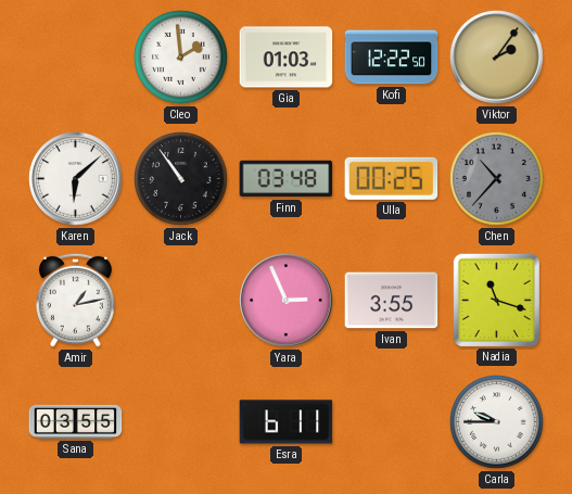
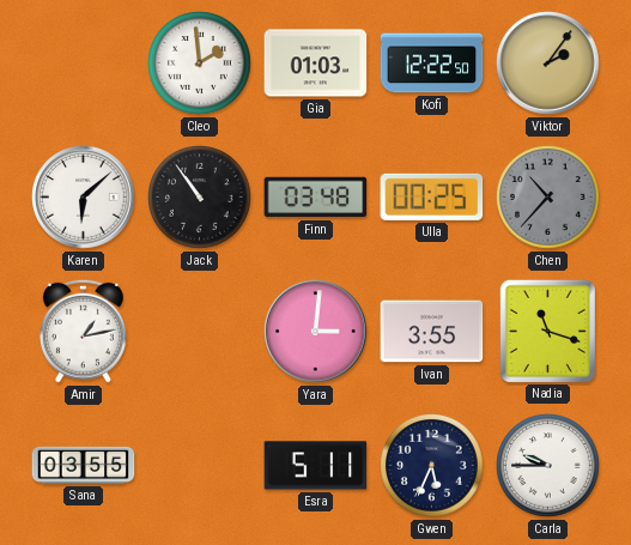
Yara: 2:56 -> 3:01 (316, 332)
Esra: 6:11 -> 5:11 (316, 466)
Gwen: none -> 5:34 (432, 466)
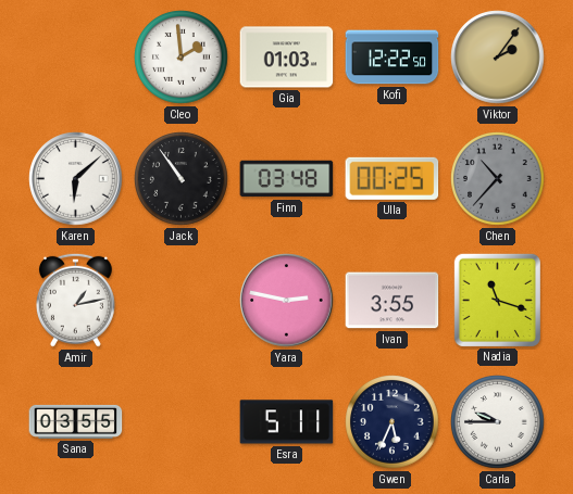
Yara: 3:01 -> 2:47 (287, 301)
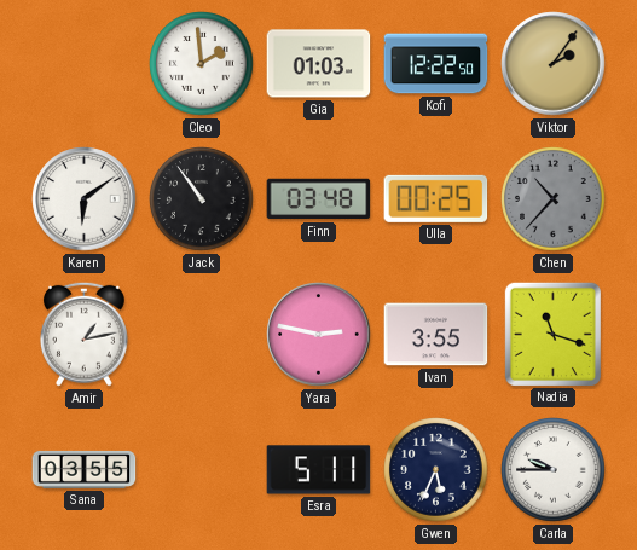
Karen: 6:08 -> 6:09 (85, 199)
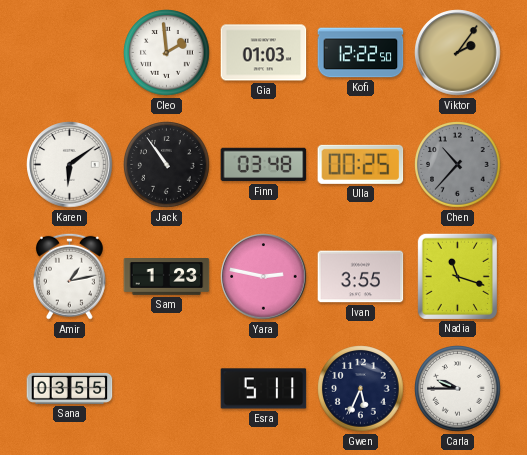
Sam: none -> 1:23 (167, 277)
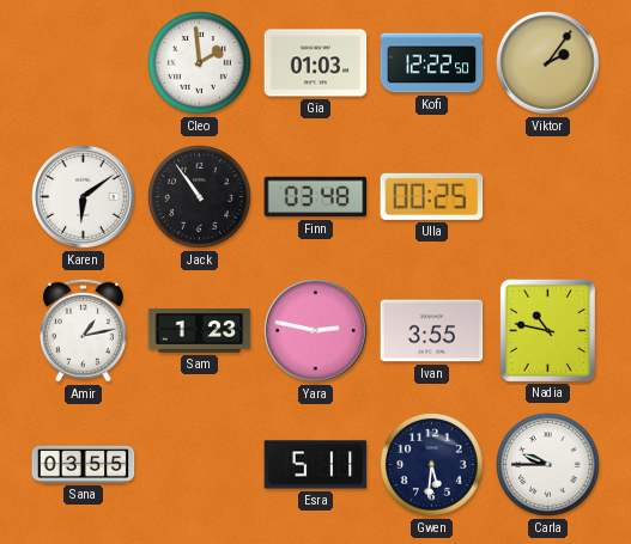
Chen: 10:37 -> none (458, 165)
Nadia: 11:18 -> 10:47 (547, 330)
Gwen: 5:34 -> 5:31 (432, 465)
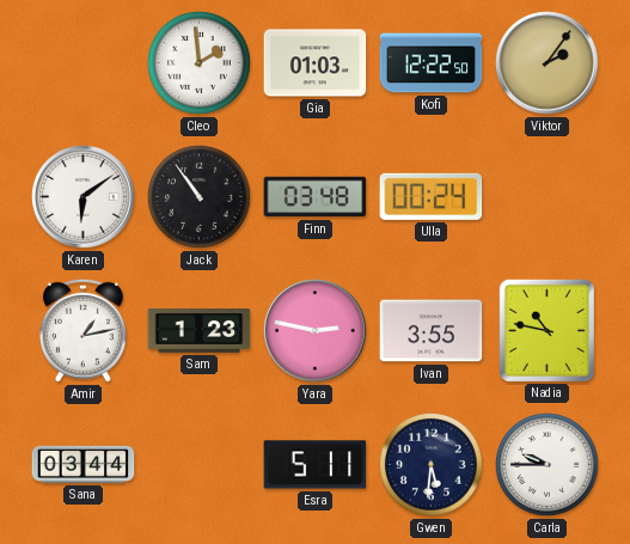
Ulla: 00:25 -> 00:24 (432, 196)
Sana: 03:55 -> 03:44 (84, 464)
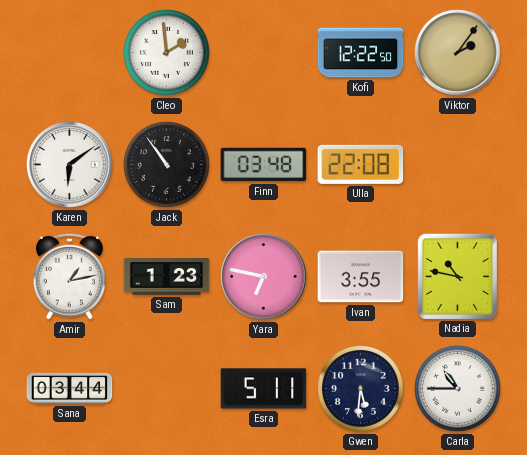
Gia: 01:03 -> none (316, 63)
Ulla: 00:24 -> 22:08 (361, 164)
Yara: 2:47 -> 6:47 (264, 277)
Carla: 9:45 -> 10:45 (458, 389)
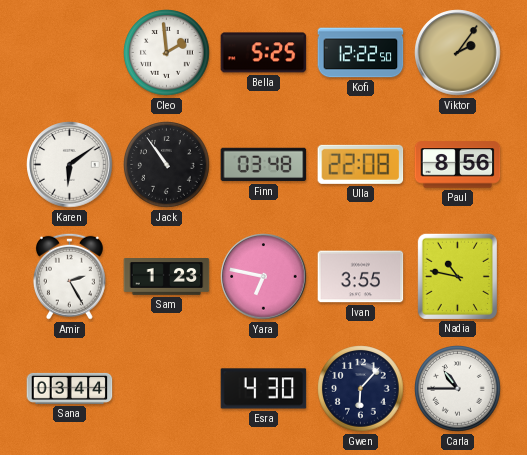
Bella: none -> 5:25 (264, 53)
Paul: none -> 8:56 (458, 165)
Amir: 1:13 -> 2:25 (69, 276)
Esra: 5:11 -> 4:30 (264, 389)
Gwen: 5:31 -> 6:07 (361, 389)
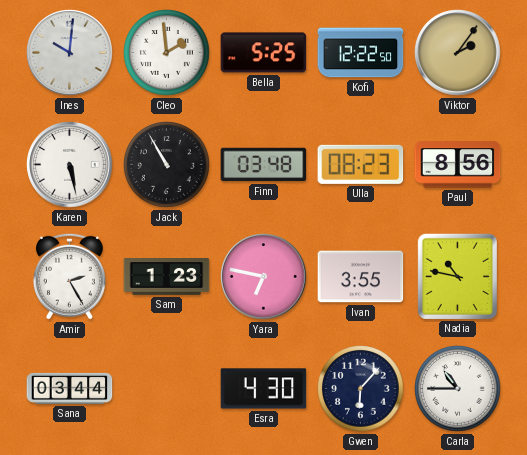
Ines: none -> 10:01 (70, 53)
Karen: 6:09 -> 5:28 (70, 165)
Jack: 10:54 -> 10:55 (167, 165)
Ulla: 22:08 -> 08:23 (361, 164)
